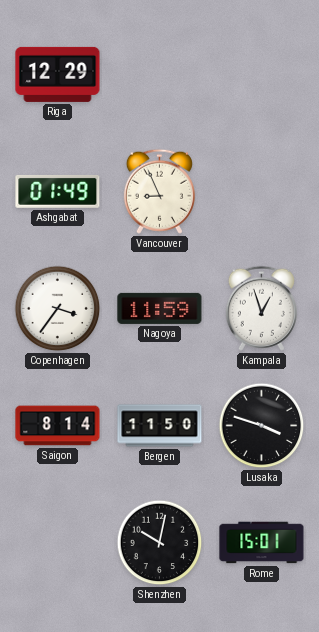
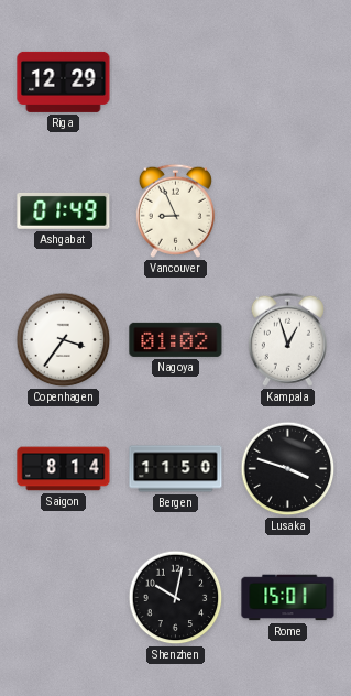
Nagoya: 11:59 -> 01:02 (176, 339)
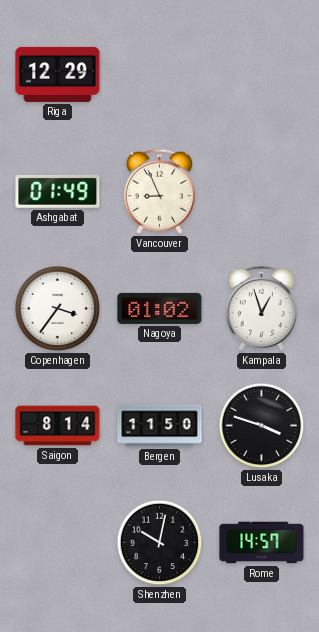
Rome: 15:01 -> 14:57 (262, 543)
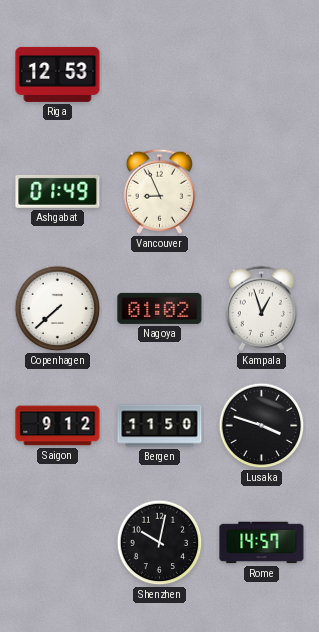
Riga: 12:29 -> 12:53 (58, 74)
Copenhagen: 3:36 -> 7:38 (58, 309)
Saigon: 8:14 -> 9:12 (58, 426)
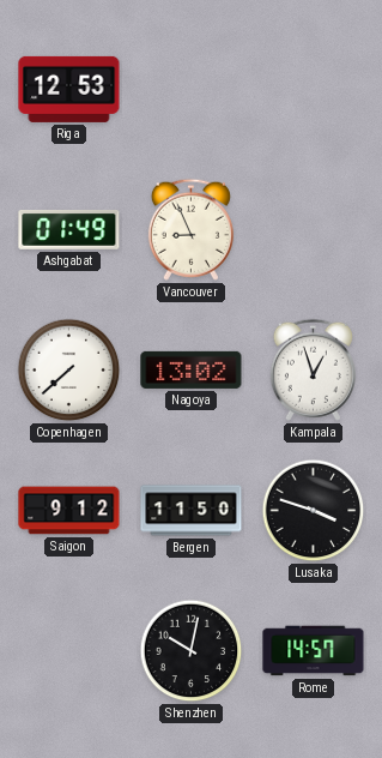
Nagoya: 01:02 -> 13:02 (192, 369)
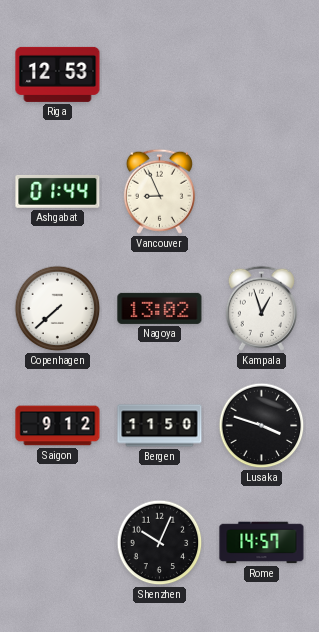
Ashgabat: 01:49 -> 01:44 (58, 191)
Shenzhen: 10:02 -> 10:04 (160, 543)
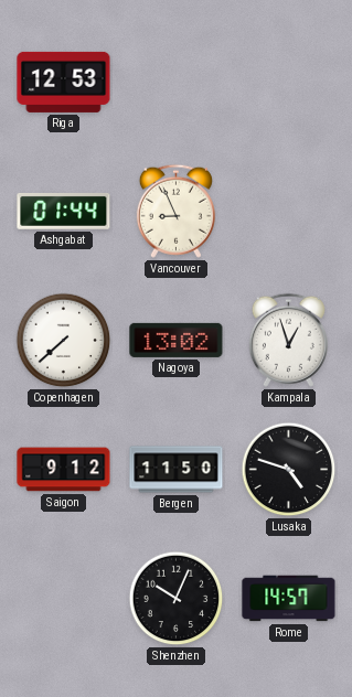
Lusaka: 3:48 -> 4:48 (289, 470)
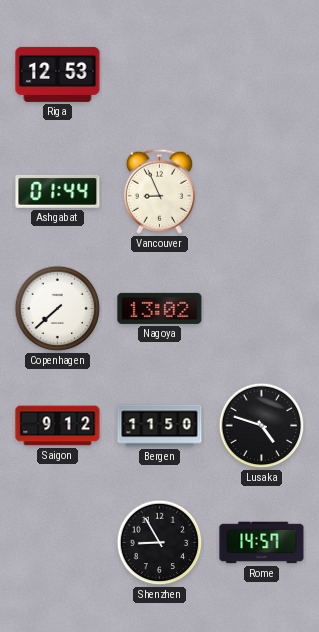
Kampala: 12:57 -> none (288, 340)
Shenzhen: 10:04 -> 8:55 (160, 543)
